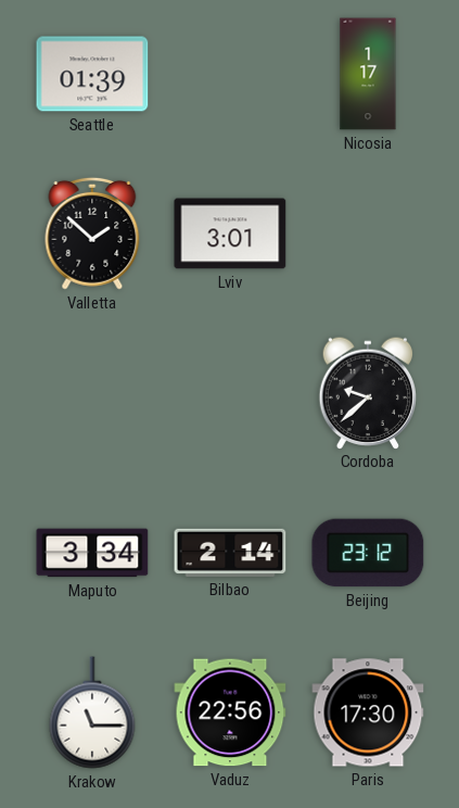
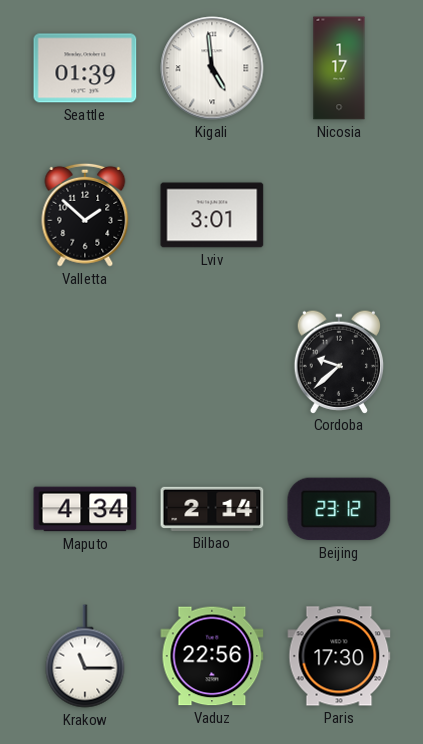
Kigali: none -> 4:59 (212, 68)
Maputo: 3:34 -> 4:34 (85, 509)
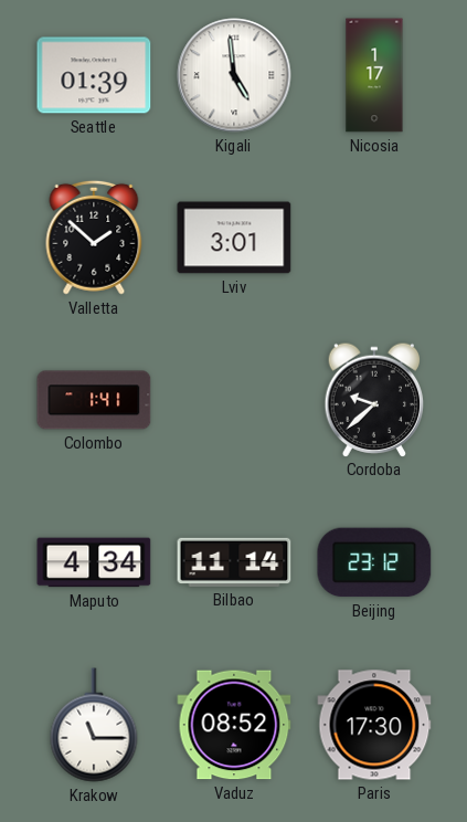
Colombo: none -> 1:41 (94, 400)
Bilbao: 2:14 -> 11:14 (234, 562)
Vaduz: 22:56 -> 08:52 (234, 725)
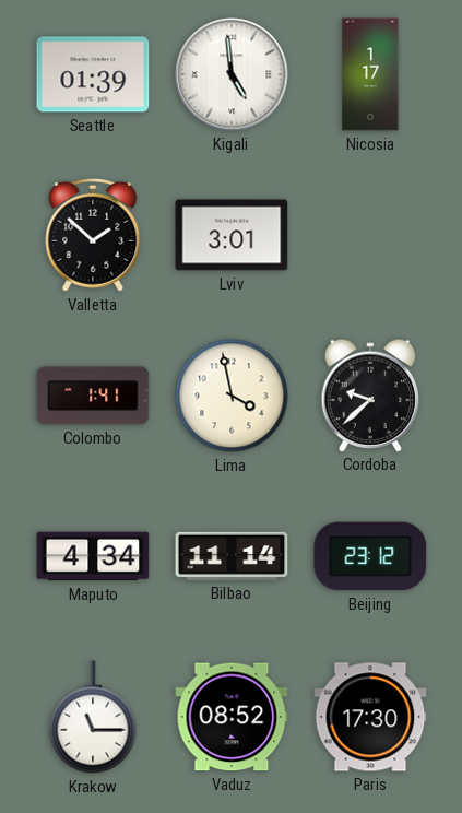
Lima: none -> 3:58 (232, 396)
